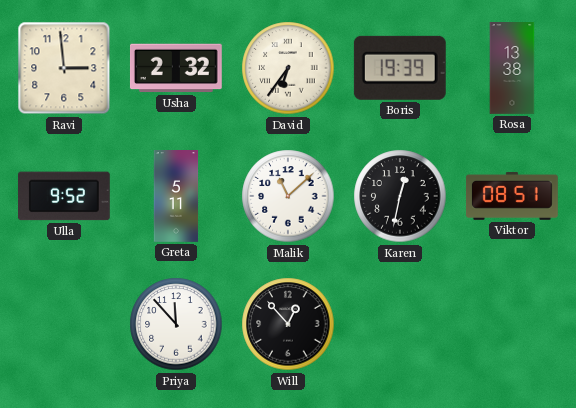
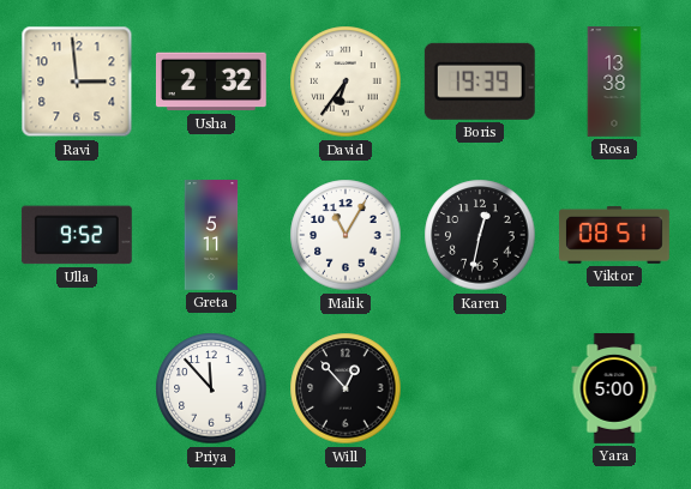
Malik: 11:08 -> 11:05 (345, 235)
Yara: none -> 5:00 (614, 390)
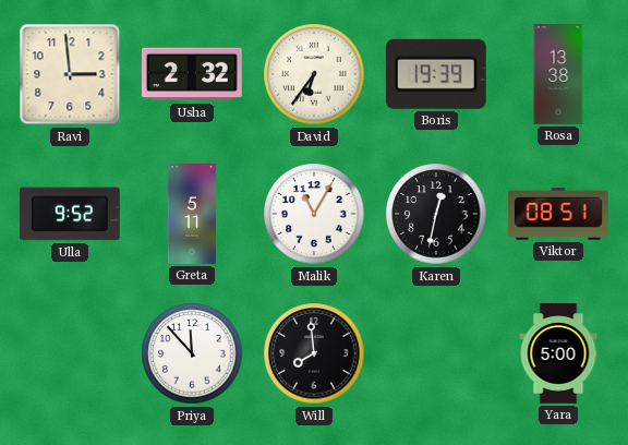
Will: 12:53 -> 7:59 (314, 353)
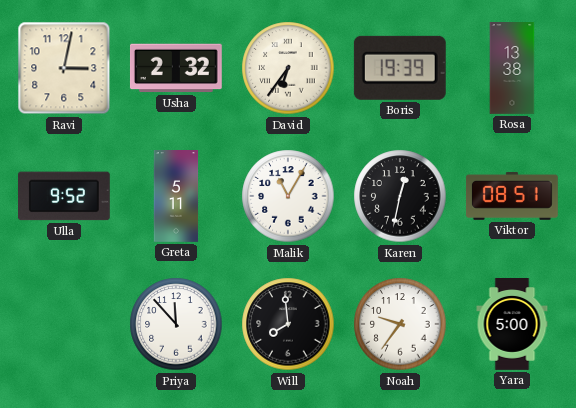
Ravi: 2:59 -> 3:02 (64, 68)
Noah: none -> 9:36 (400, 324)
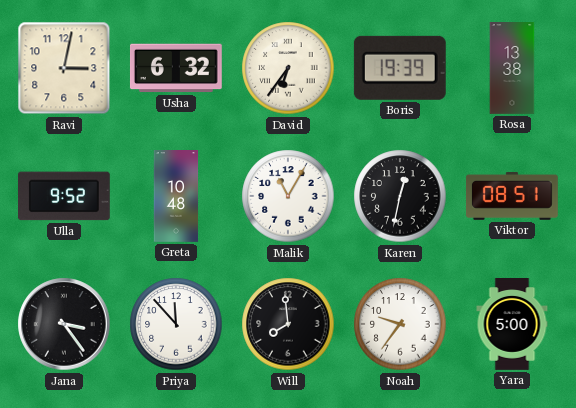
Usha: 2:32 -> 6:32 (176, 68)
Greta: 5:11 -> 10:48 (176, 197)
Jana: none -> 3:24 (64, 324)
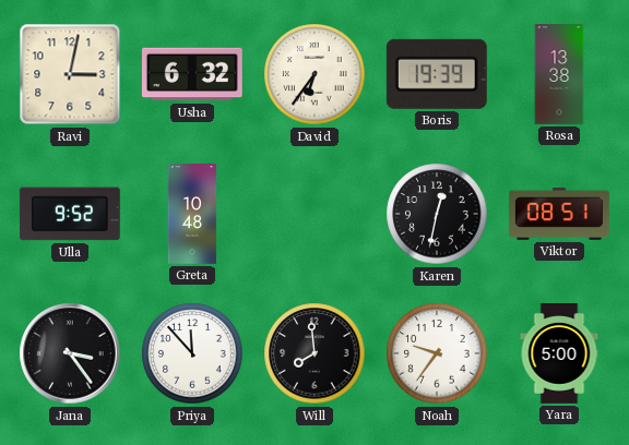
Malik: 11:05 -> none (288, 196)
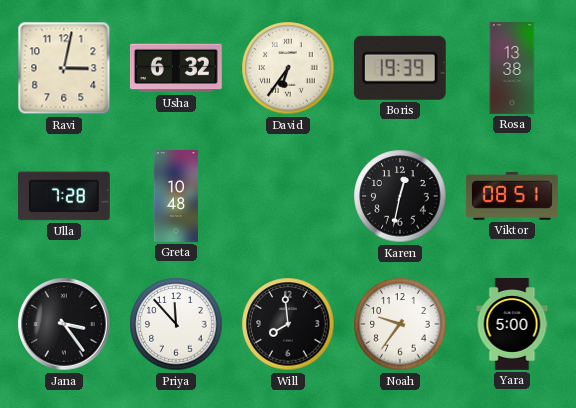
Ulla: 9:52 -> 7:28 (64, 196)
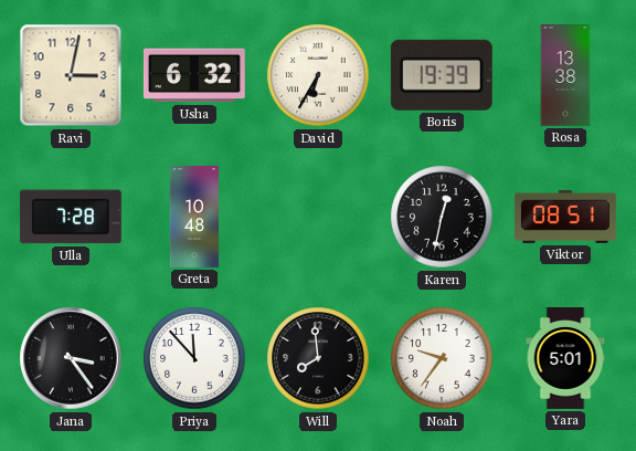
David: 6:36 -> 6:35 (318, 75)
Yara: 5:00 -> 5:01 (565, 359)
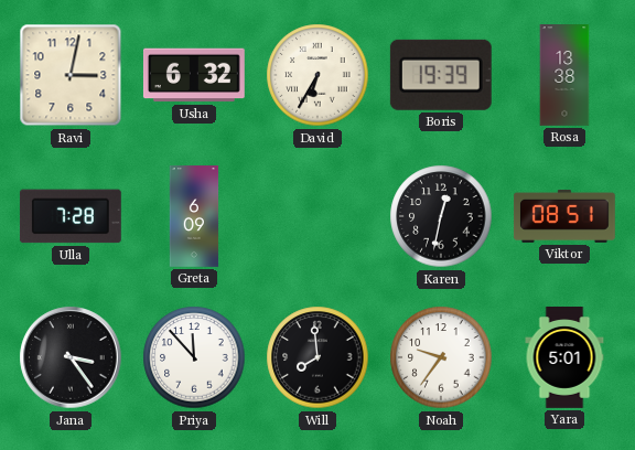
Greta: 10:48 -> 6:09 (194, 217)
